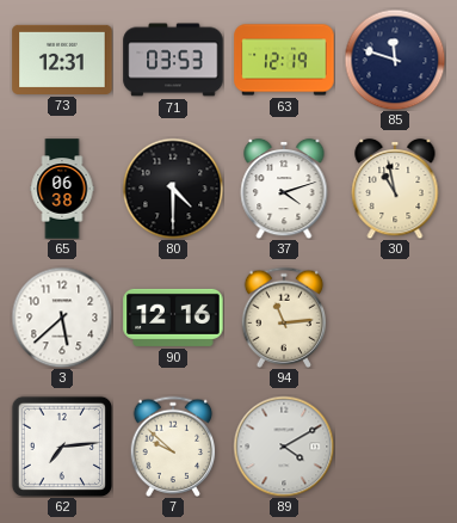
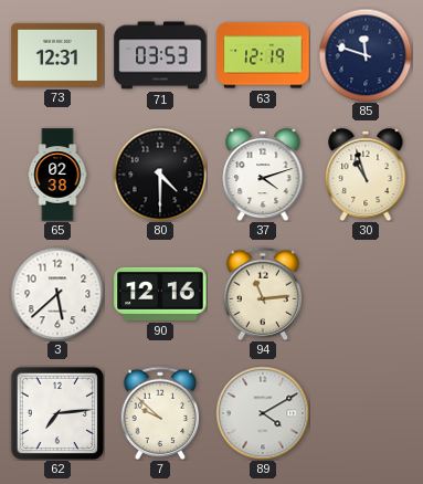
65: 06:38 -> 02:38 (57, 175)
30: 10:58 -> 10:57 (366, 175)
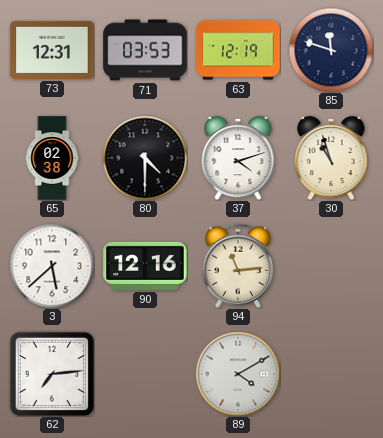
7: 9:52 -> none (160, 412)
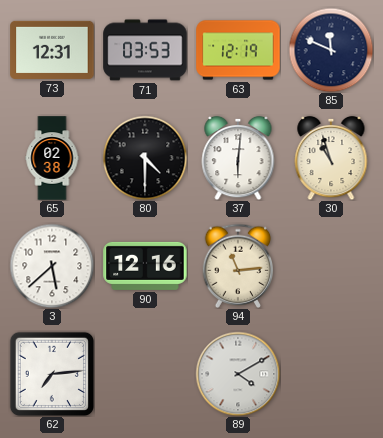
85: 11:48 -> 11:49 (331, 50)
37: 4:12 -> 6:01 (238, 158)
